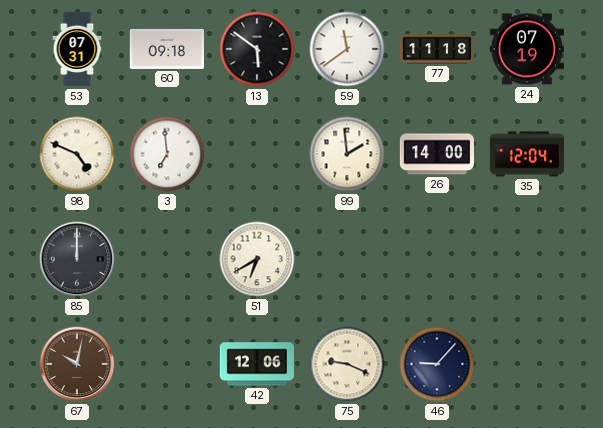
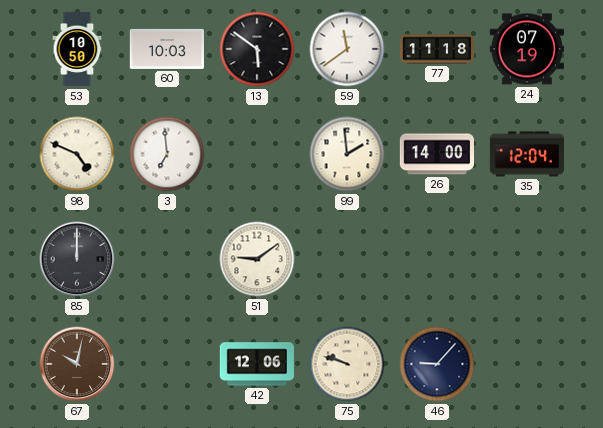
53: 07:31 -> 10:50 (77, 49)
60: 09:18 -> 10:03 (166, 49)
51: 6:40 -> 9:09 (257, 259)
75: 9:19 -> 9:48 (347, 364)
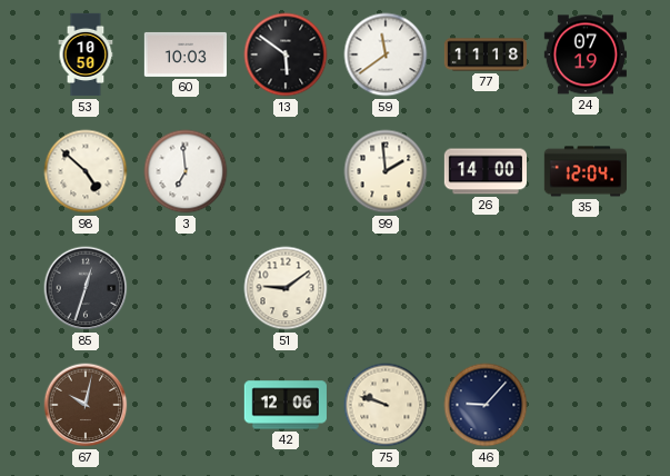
98: 4:49 -> 4:52 (86, 171)
85: 12:00 -> 12:33 (86, 288)
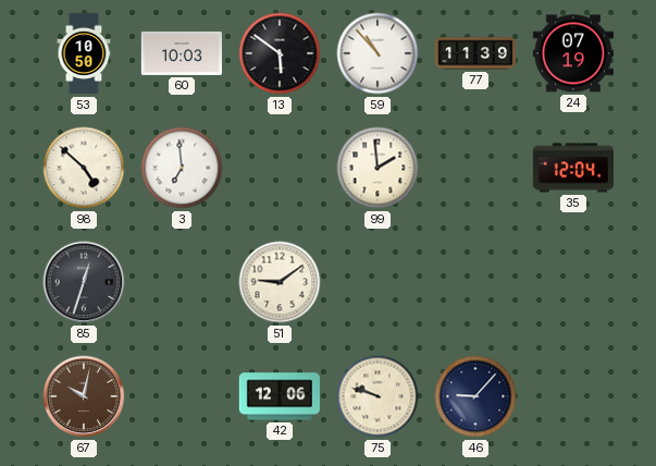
59: 11:39 -> 10:53 (377, 53)
77: 11:18 -> 11:39 (475, 53)
26: 14:00 -> none (484, 171)
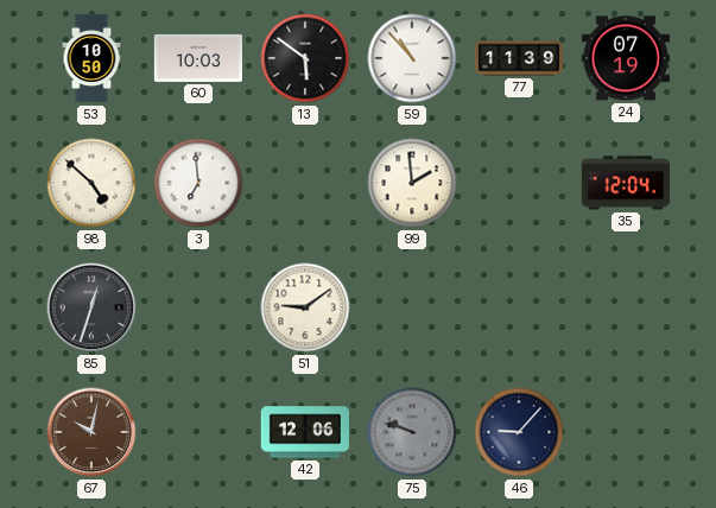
75 dial: cream -> grey (412, 432)
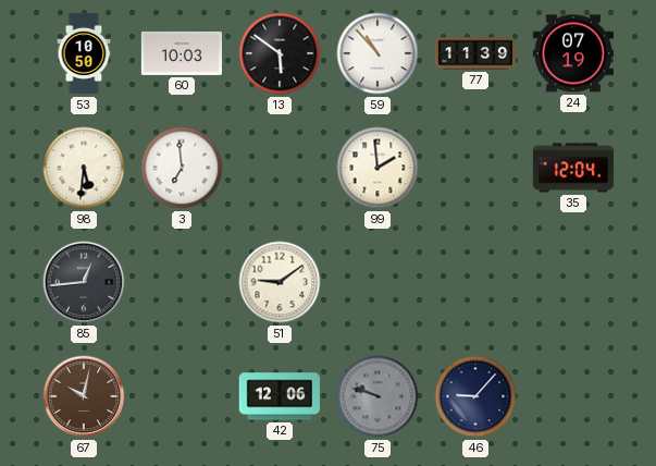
98: 4:52 -> 5:31 (84, 168)
85: 12:33 -> 12:44 (84, 282)
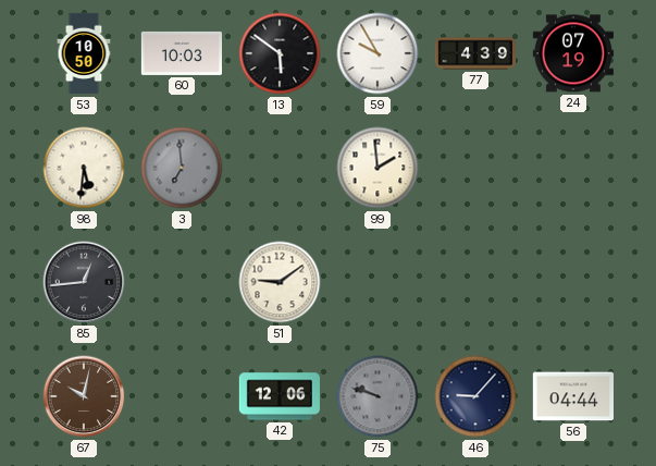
59: 10:53 -> 9:55 (377, 53)
77: 11:39 -> 4:39 (475, 53)
3 dial: white -> grey (182, 168)
35: 12:04 -> none (572, 168)
56: none -> 04:44 (572, 396)
